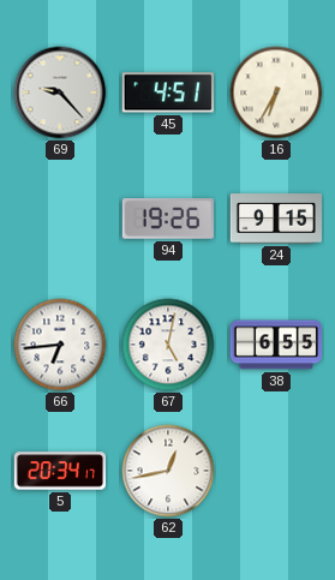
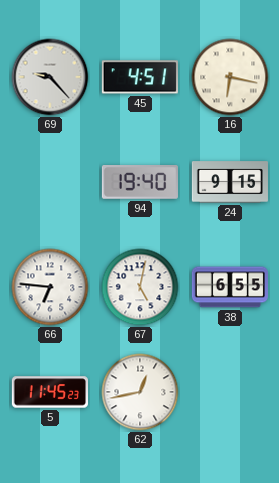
16: 6:35 -> 6:17 (230, 77)
94: 19:26 -> 19:40 (140, 182)
66: 6:44 -> 6:46 (50, 287)
5: 20:34 -> 11:45 (49, 392)
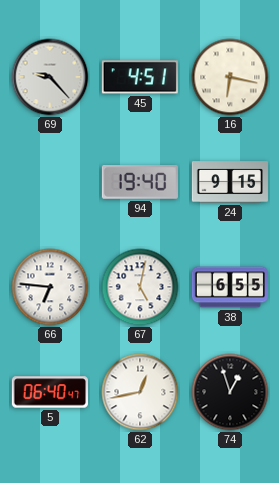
5: 11:45 -> 06:40 (49, 392)
74: none -> 12:57 (230, 392)
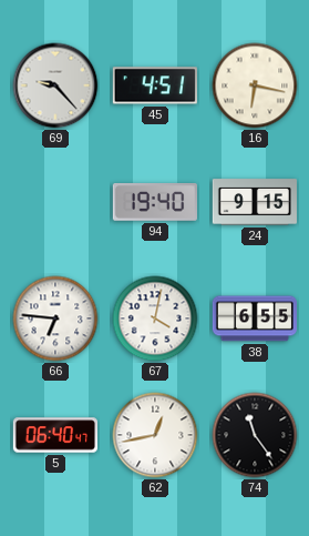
67: 5:02 -> 4:02 (155, 318)
74: 12:57 -> 11:24 (255, 435)
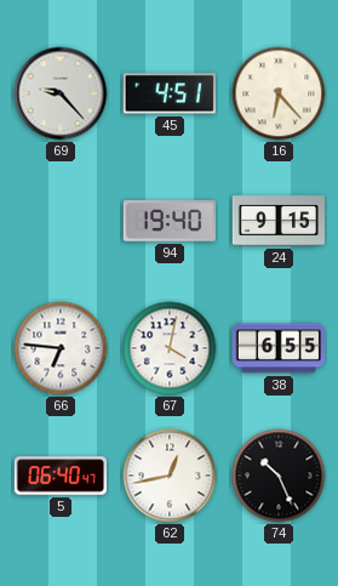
16: 6:17 -> 6:23 (279, 93)
74: 11:24 -> 10:26 (279, 476)
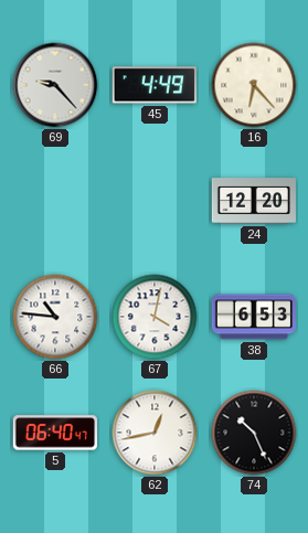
45: 4:51 -> 4:49 (155, 85)
94: 19:40 -> none (170, 221)
24: 9:15 -> 12:20 (254, 201)
66: 6:46 -> 10:46 (55, 317)
38: 6:55 -> 6:53 (254, 317)
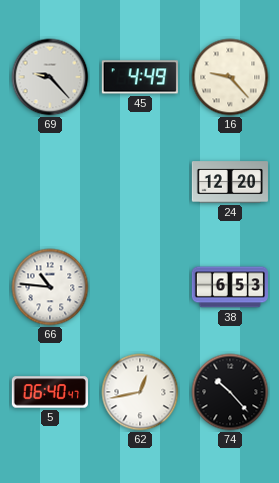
16: 6:23 -> 9:23 (230, 77)
67: 4:02 -> none (155, 317)
74: 10:26 -> 10:23 (230, 392)
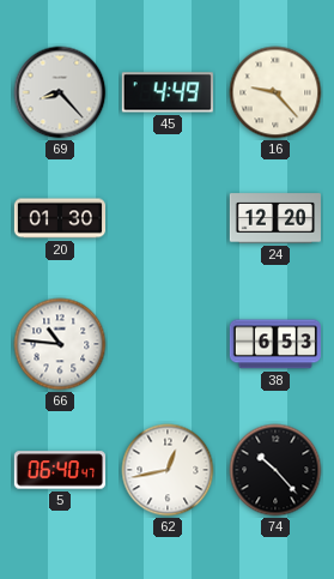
69: 9:23 -> 8:23 (60, 92)
20: none -> 01:30 (59, 218)
